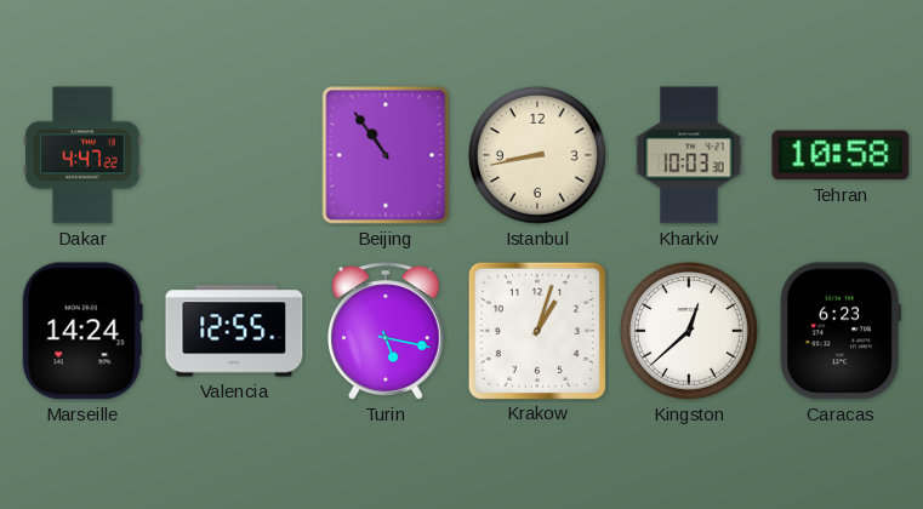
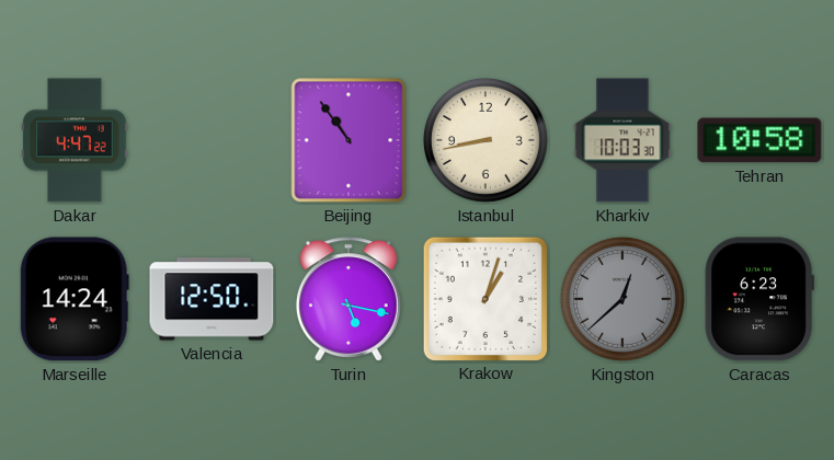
Valencia: 12:55 -> 12:50 (212, 299)
Kingston dial: white -> grey (622, 299)
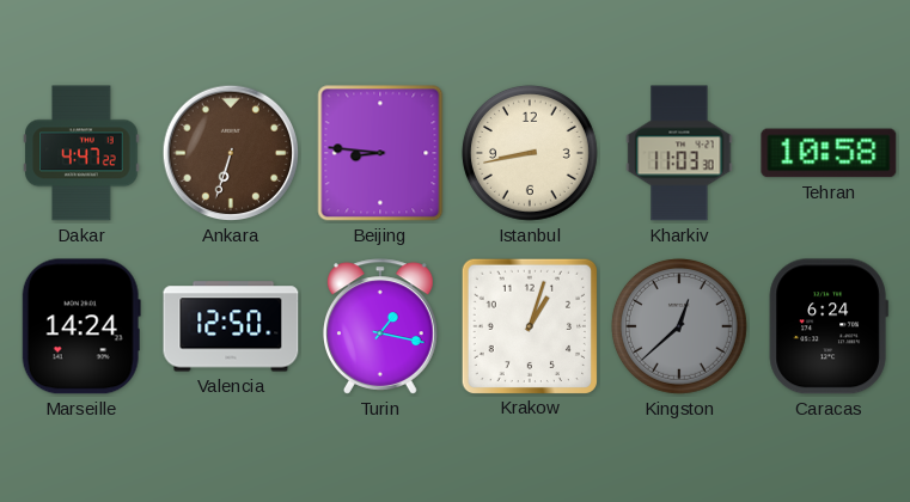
Ankara: none -> 6:33 (231, 153)
Beijing: 10:54 -> 8:46 (380, 153)
Kharkiv: 10:03 -> 11:03 (679, 153)
Turin: 5:17 -> 1:17 (380, 326)
Caracas: 6:23 -> 6:24 (829, 326)
